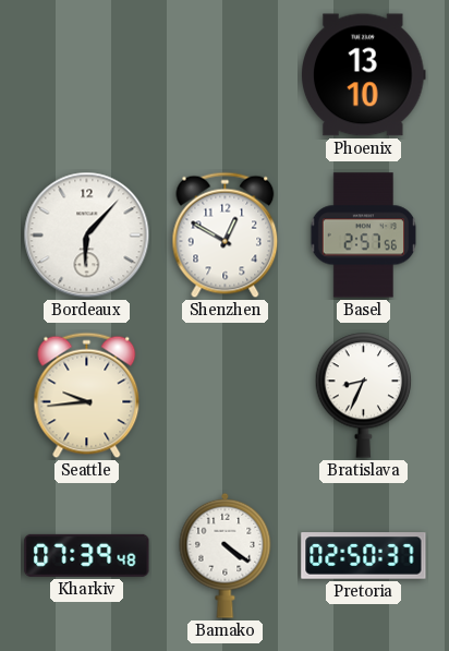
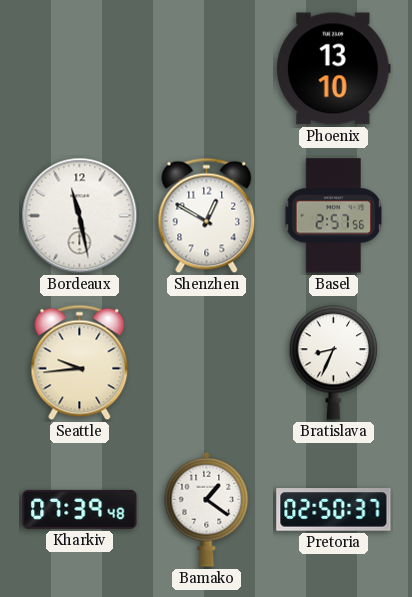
Bordeaux: 6:07 -> 11:28 (80, 216)
Bamako: 4:21 -> 1:21 (207, 509)
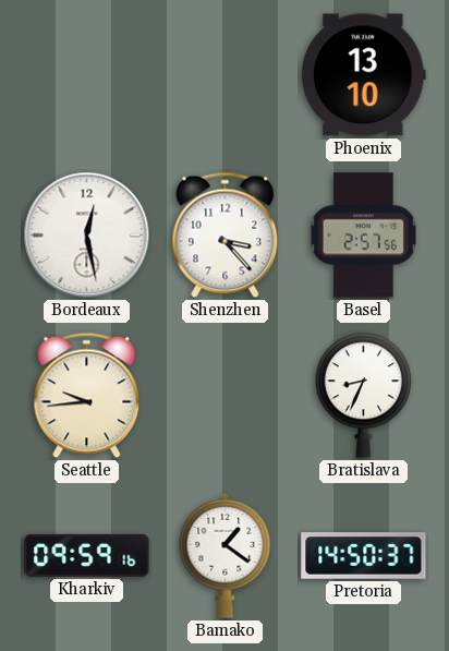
Bordeaux: 11:28 -> 12:28 (87, 236)
Shenzhen: 12:50 -> 3:23 (226, 236)
Kharkiv: 07:39 -> 09:59 (87, 555)
Pretoria: 02:50 -> 14:50 (364, 556)
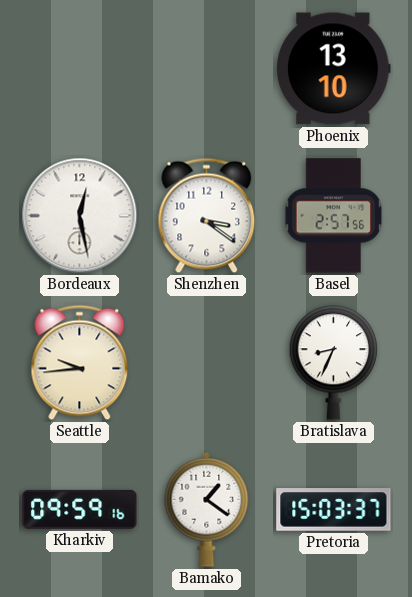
Shenzhen: 3:23 -> 3:21 (207, 216)
Pretoria: 14:50 -> 15:03 (334, 510)
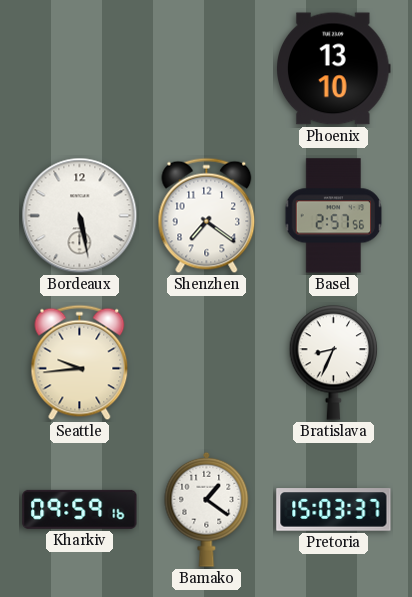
Bordeaux: 12:28 -> 5:28 (80, 216)
Shenzhen: 3:21 -> 7:21 (207, 216)
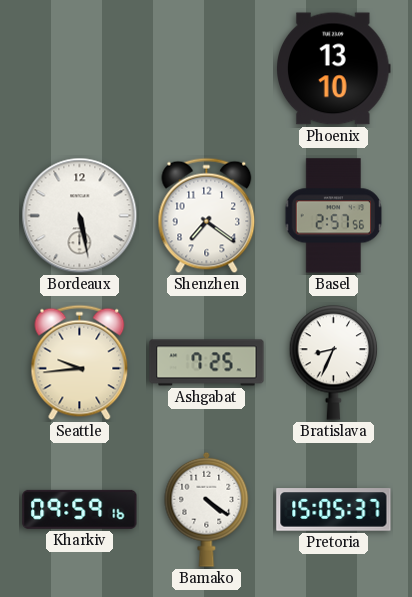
Ashgabat: none -> 7:25 (207, 363)
Bamako: 1:21 -> 4:21 (207, 509)
Pretoria: 15:03 -> 15:05 (334, 510)
